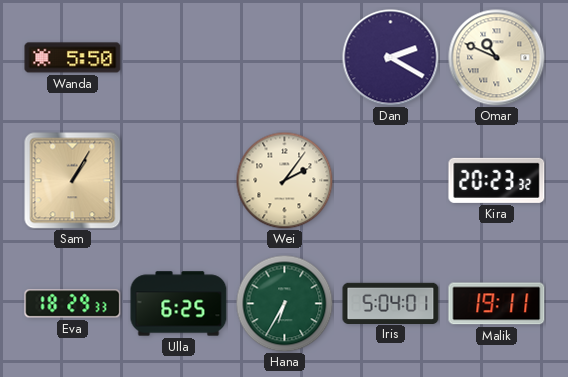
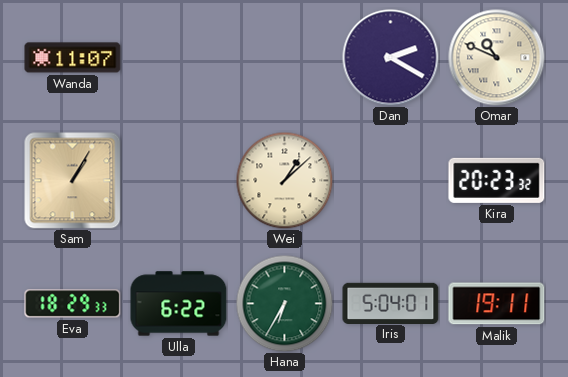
Wanda: 5:50 -> 11:07 (73, 58)
Wei: 2:06 -> 1:08 (284, 180)
Ulla: 6:25 -> 6:22 (179, 304)
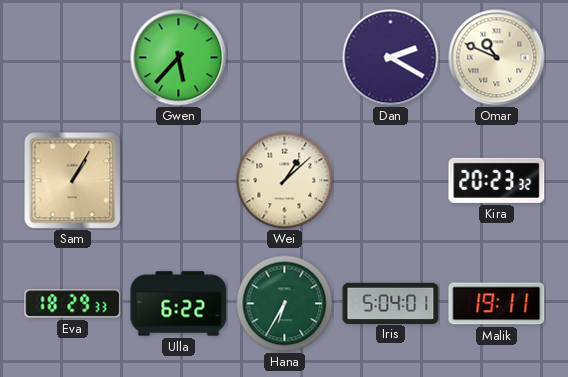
Wanda: 11:07 -> none (73, 58)
Gwen: none -> 5:37 (179, 58)
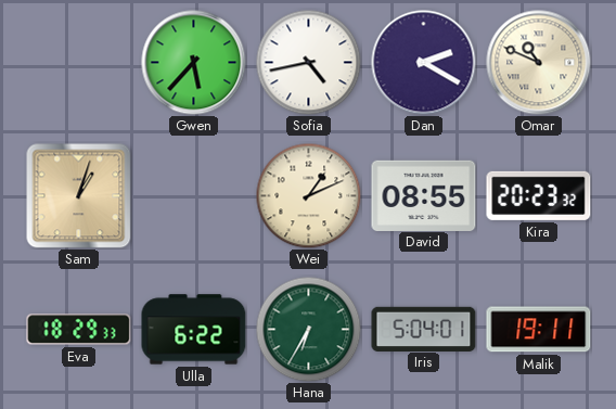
Sofia: none -> 4:43 (308, 62)
Sam: 1:05 -> 1:03 (79, 196)
Wei: 1:08 -> 1:11 (308, 195)
David: none -> 08:55 (424, 195)
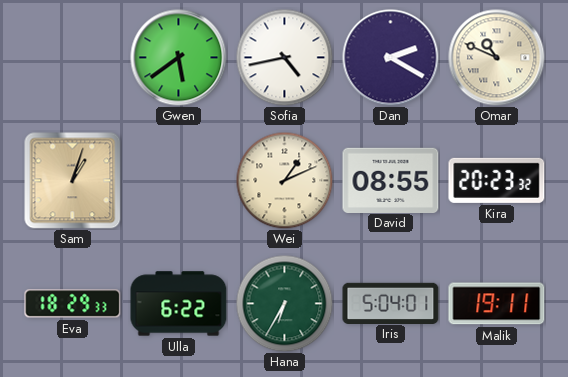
Gwen: 5:37 -> 5:39 (179, 58)
